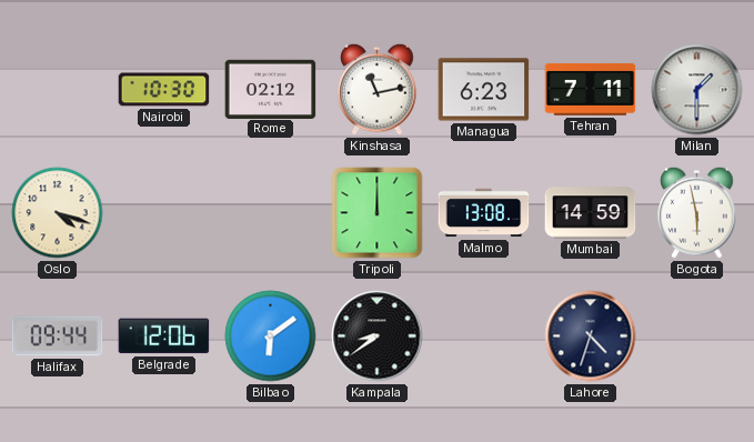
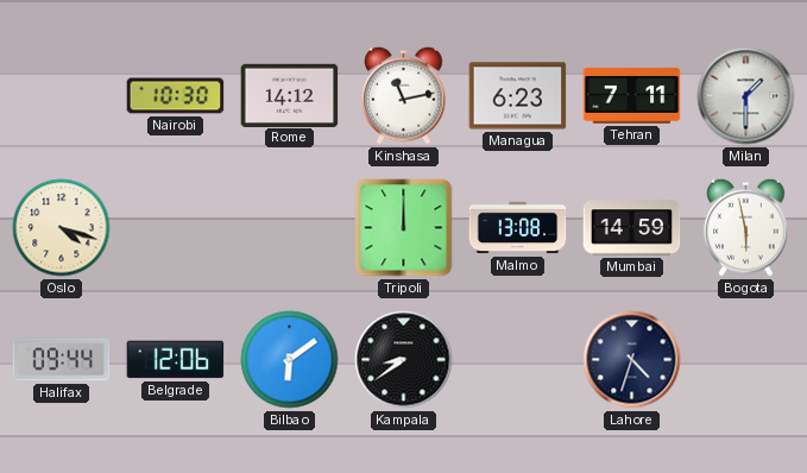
Rome: 02:12 -> 14:12 (290, 95)
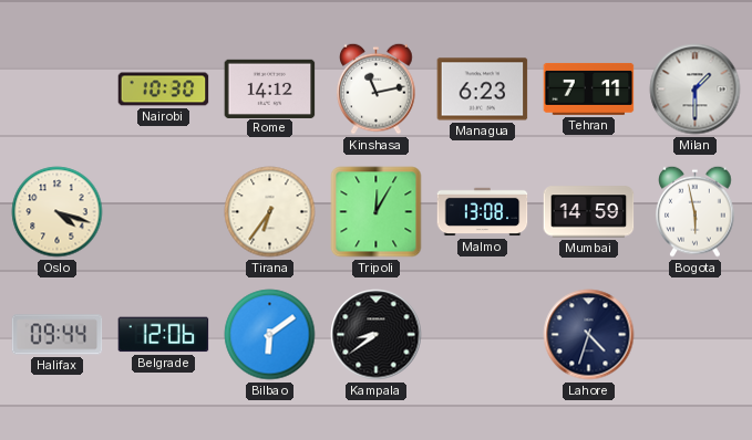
Tirana: none -> 6:36 (270, 212)
Tripoli: 12:00 -> 12:05 (377, 212)
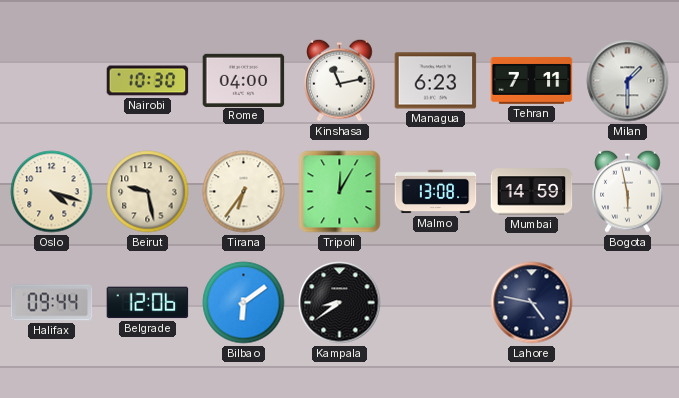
Rome: 14:12 -> 04:00 (244, 80)
Beirut: none -> 9:28 (148, 192)
Lahore: 4:33 -> 4:47 (532, 303)
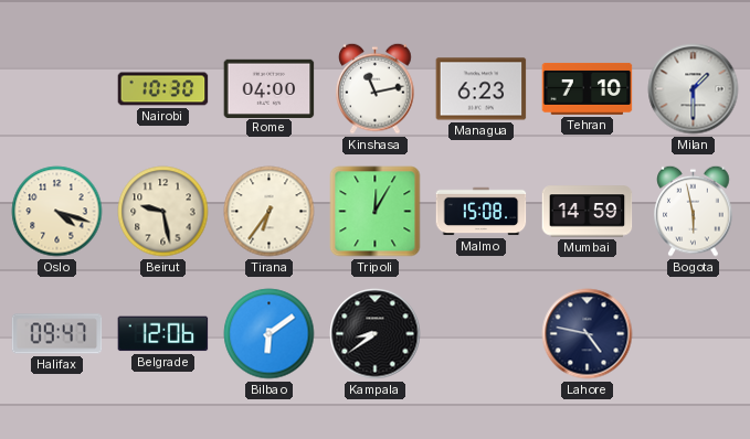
Tehran: 7:11 -> 7:10 (588, 88)
Malmo: 13:08 -> 15:08 (482, 212)
Halifax: 09:44 -> 09:47 (57, 334)
